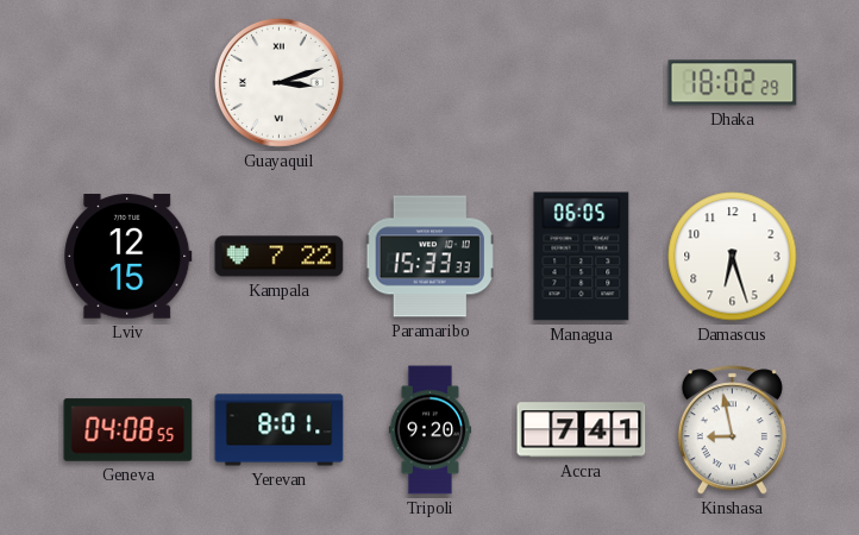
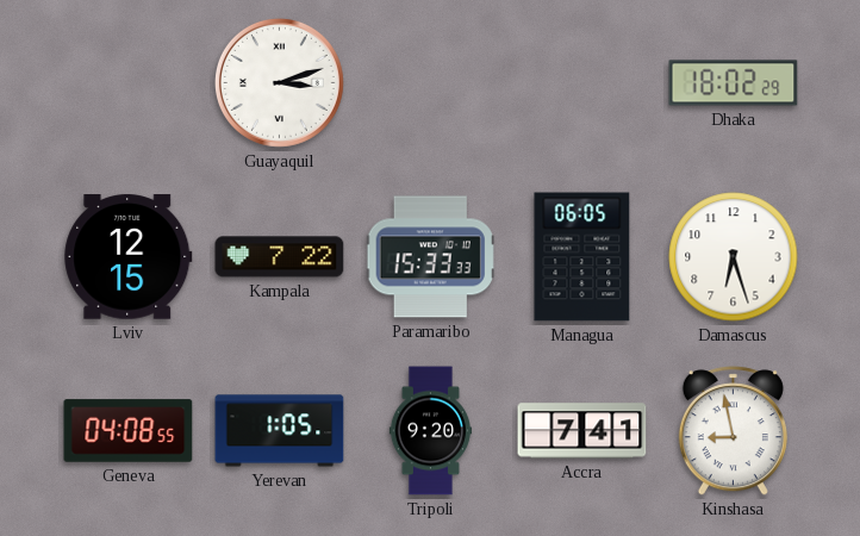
Yerevan: 8:01 -> 1:05 (280, 431)
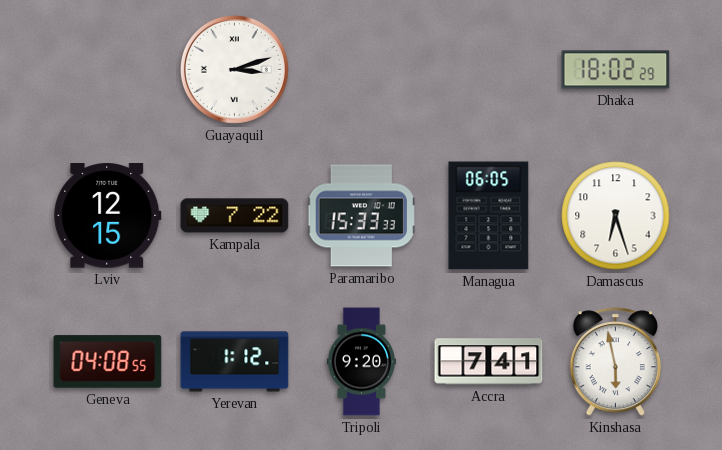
Yerevan: 1:05 -> 1:12 (235, 362)
Kinshasa: 8:58 -> 5:58 (615, 362)
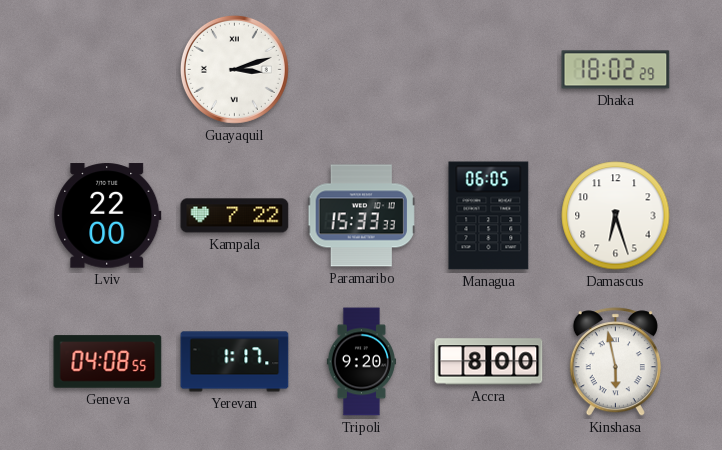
Lviv: 12:15 -> 22:00 (108, 216)
Yerevan: 1:12 -> 1:17 (235, 362)
Accra: 7:41 -> 8:00 (489, 362)
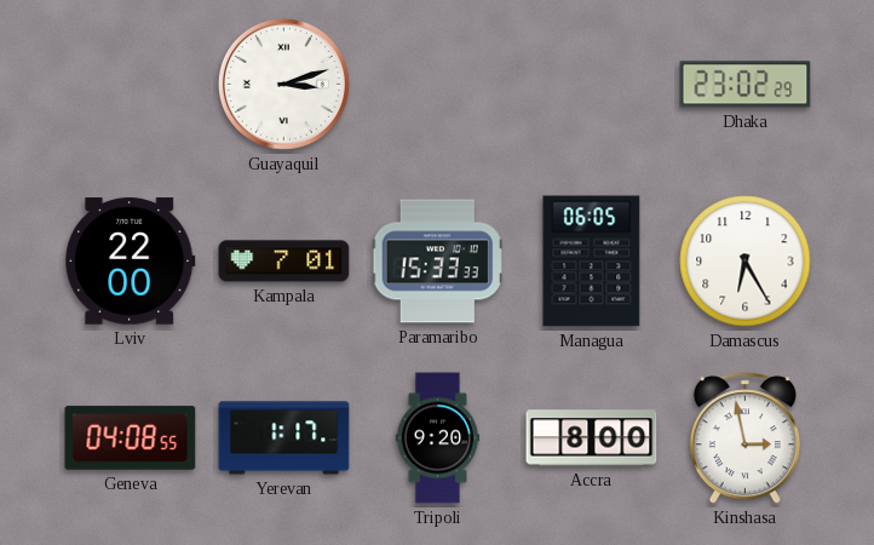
Dhaka: 18:02 -> 23:02 (746, 85)
Kampala: 7:22 -> 7:01 (284, 262)
Damascus: 6:27 -> 6:25 (746, 262)
Kinshasa: 5:58 -> 2:58 (744, 438)
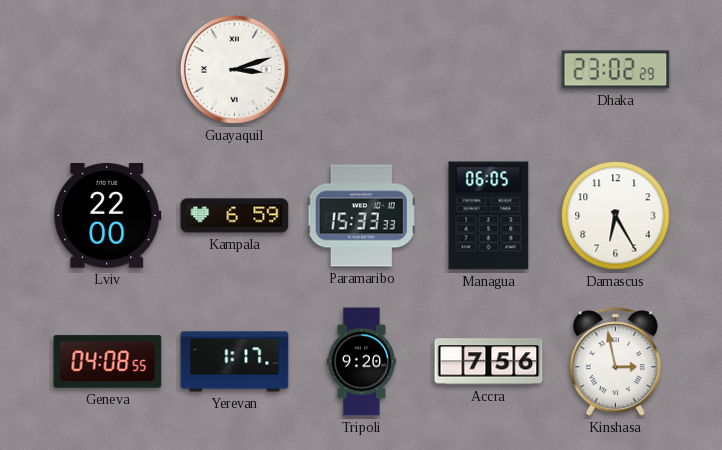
Kampala: 7:01 -> 6:59 (235, 216)
Accra: 8:00 -> 7:56 (489, 362)
